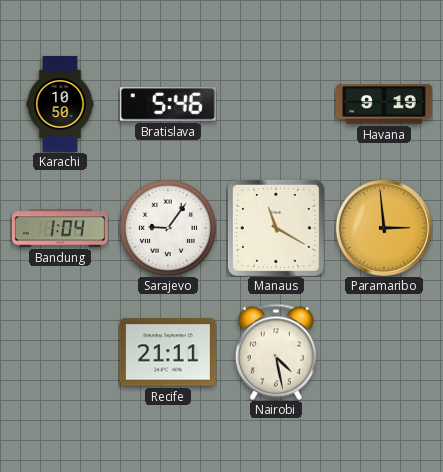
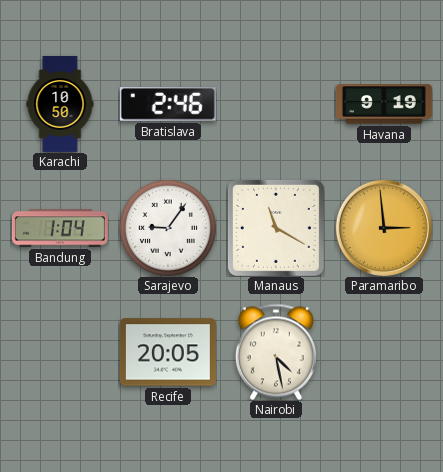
Bratislava: 5:46 -> 2:46 (168, 104)
Recife: 21:11 -> 20:05 (168, 352)
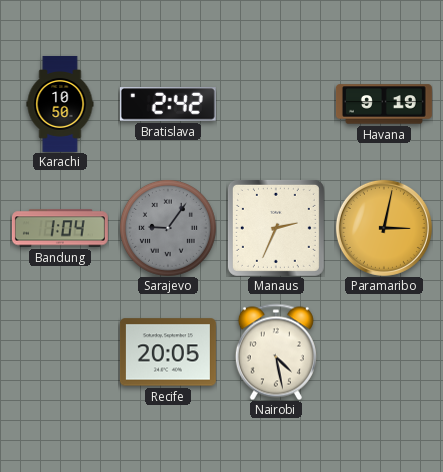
Bratislava: 2:46 -> 2:42 (168, 104)
Sarajevo dial: white -> grey (168, 228)
Manaus: 11:20 -> 2:34 (276, 228)
Paramaribo: 2:59 -> 3:02 (384, 228)
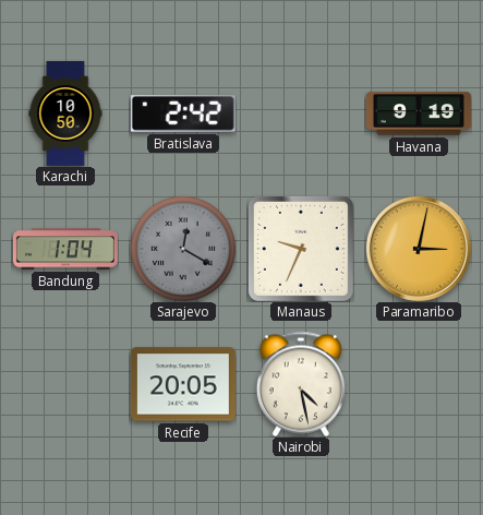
Sarajevo: 9:06 -> 12:20 (183, 249)
Manaus: 2:34 -> 9:34 (301, 249)
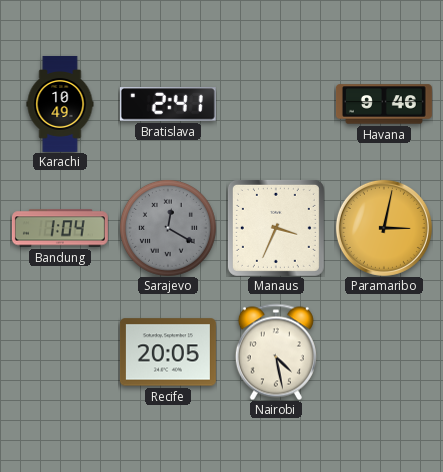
Karachi: 10:50 -> 10:49 (60, 104)
Bratislava: 2:42 -> 2:41 (168, 104)
Havana: 9:19 -> 9:46 (384, 104)
Manaus: 9:34 -> 3:34 (276, 228)
